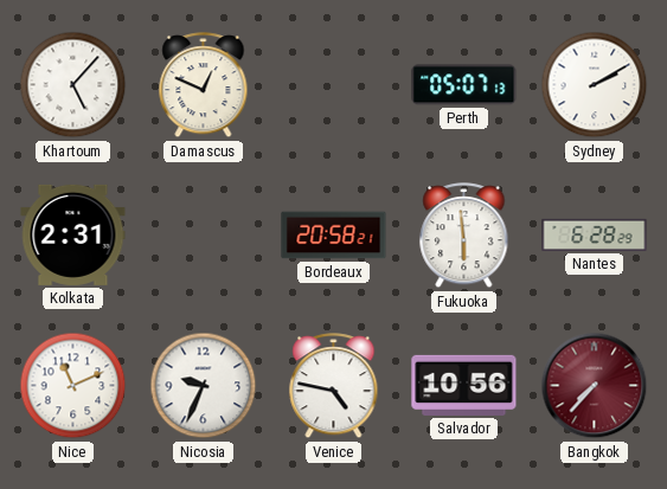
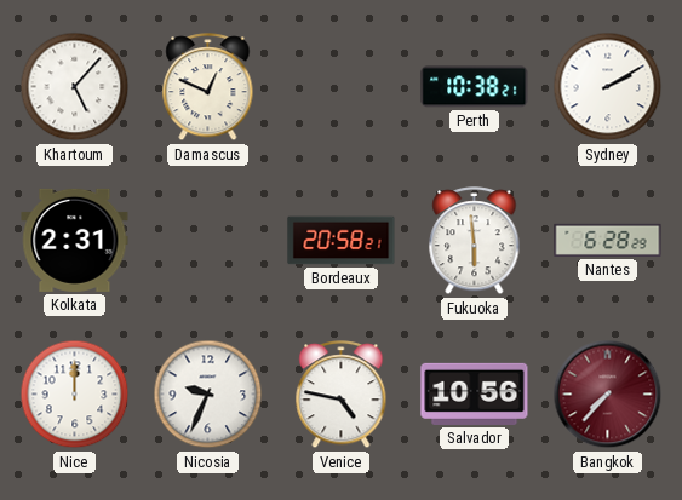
Perth: 05:07 -> 10:38 (475, 87)
Nice: 11:11 -> 12:00 (75, 395)
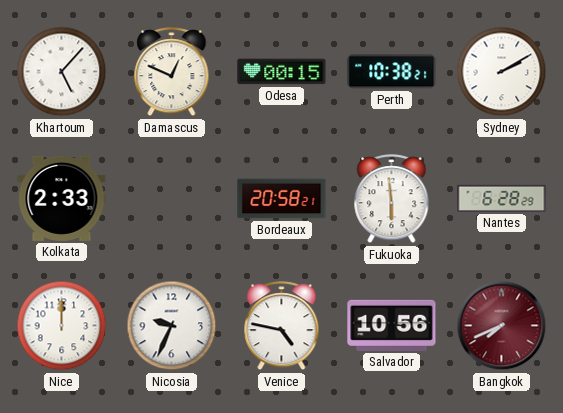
Odesa: none -> 00:15 (282, 72)
Kolkata: 2:31 -> 2:33 (62, 198)
Bangkok: 7:37 -> 7:41 (502, 326)
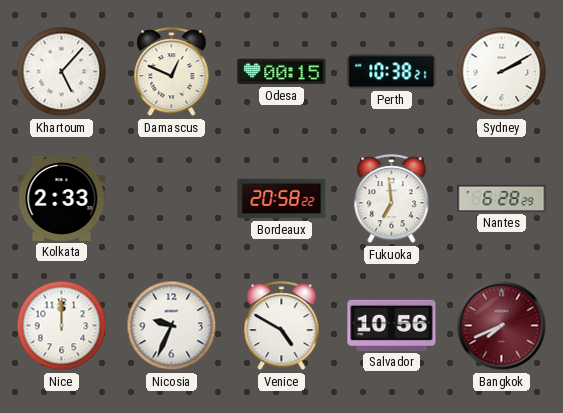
Bordeaux: 20:58:21 -> 20:58:22 (282, 199)
Fukuoka: 5:59 -> 6:59 (392, 199)
Venice: 4:47 -> 4:50 (282, 326)
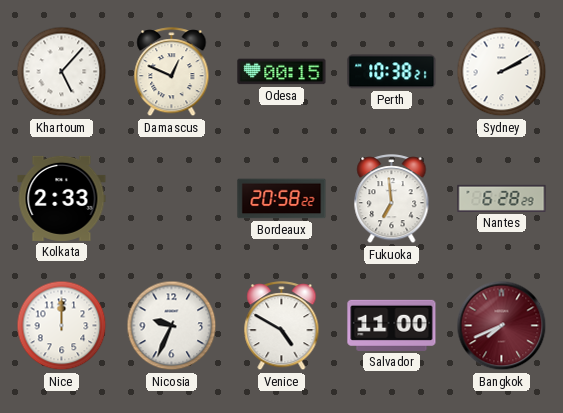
Salvador: 10:56 -> 11:00 (392, 325)
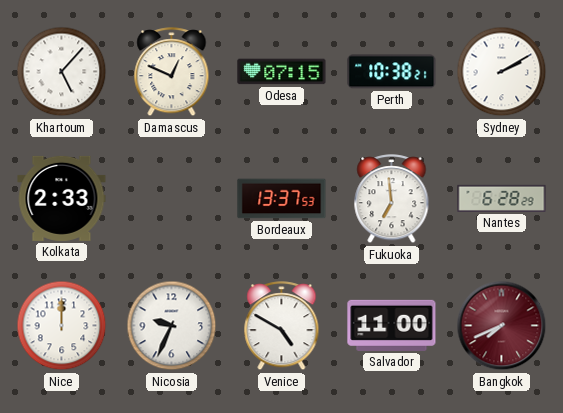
Odesa: 00:15 -> 07:15 (282, 72)
Bordeaux: 20:58 -> 13:37 (282, 199)
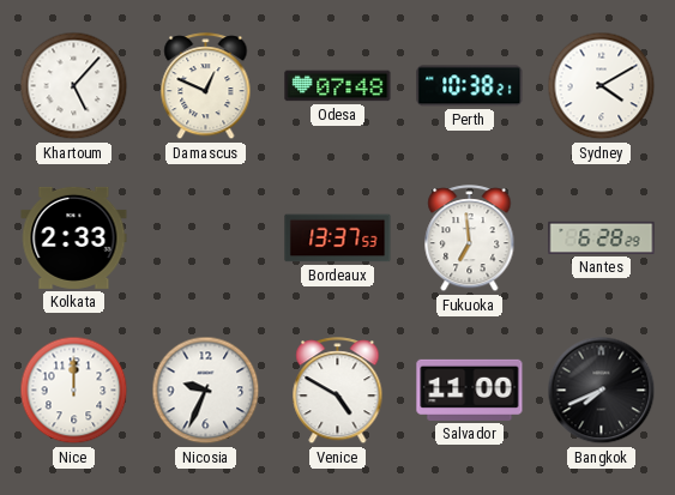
Odesa: 07:15 -> 07:48 (338, 86)
Sydney: 2:10 -> 4:10 (602, 86)
Bangkok dial: burgundy -> black (602, 391)
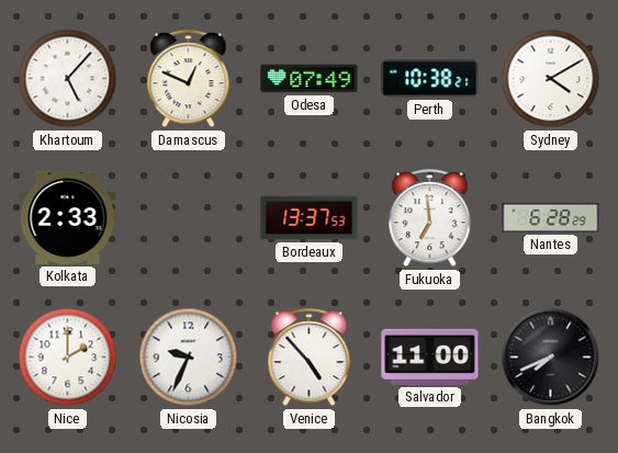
Odesa: 07:48 -> 07:49 (310, 79)
Nice: 12:00 -> 2:00 (68, 358)
Venice: 4:50 -> 4:53 (310, 358)
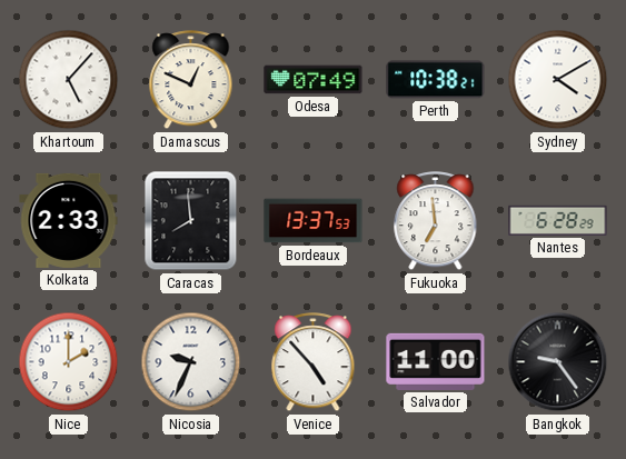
Caracas: none -> 7:59 (191, 221)
Bangkok: 7:41 -> 9:24 (558, 362)
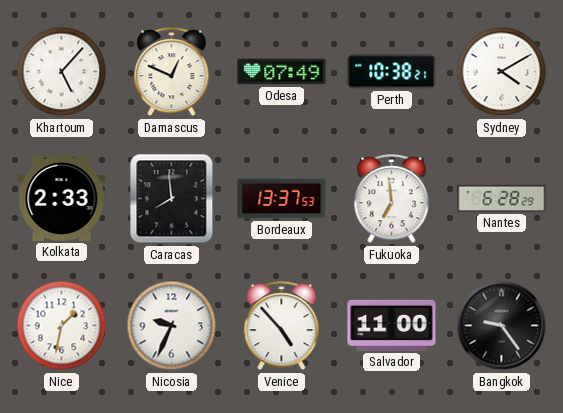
Nice: 2:00 -> 1:32 (62, 326)
